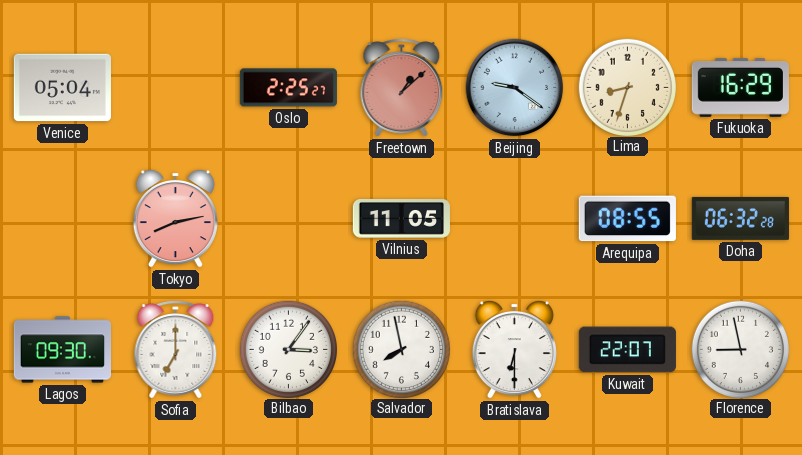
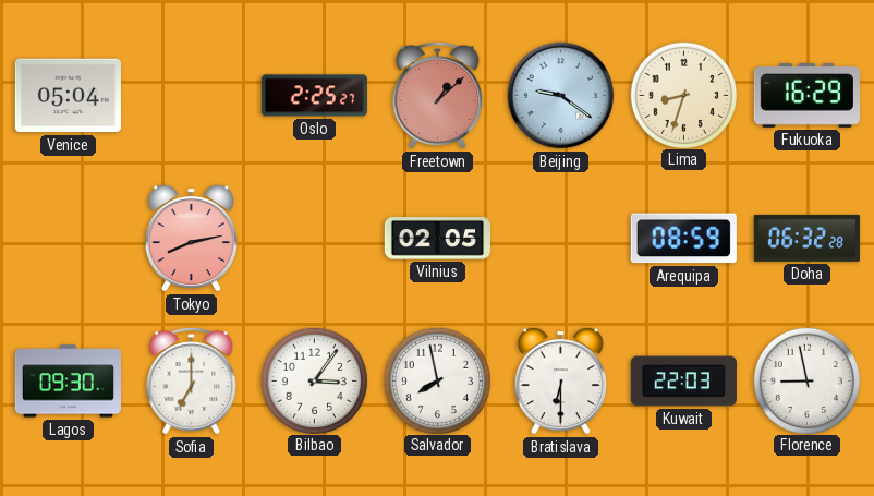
Vilnius: 11:05 -> 02:05 (437, 239)
Arequipa: 08:55 -> 08:59 (683, 239)
Kuwait: 22:07 -> 22:03 (683, 382)
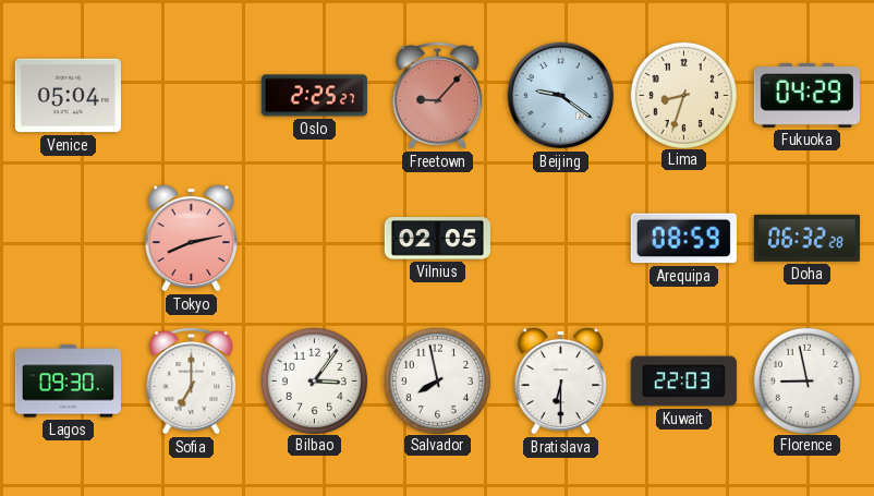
Freetown: 1:08 -> 9:07 (438, 96)
Fukuoka: 16:29 -> 04:29 (806, 95)
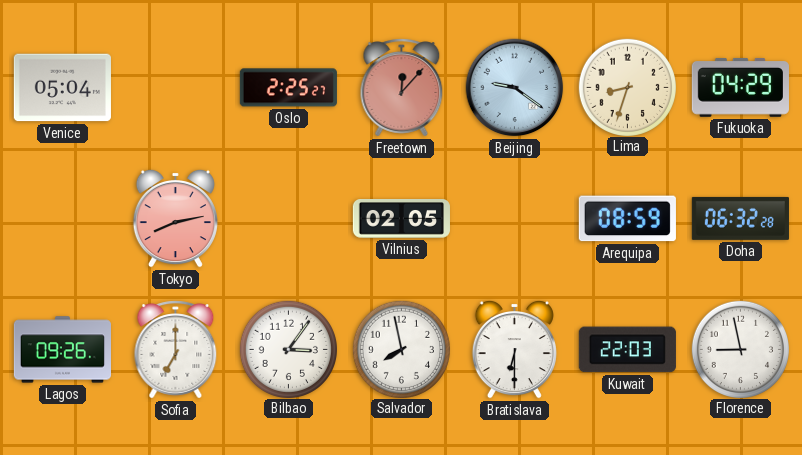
Freetown: 9:07 -> 12:07 (402, 88)
Lagos: 09:30 -> 09:26 (62, 350)
